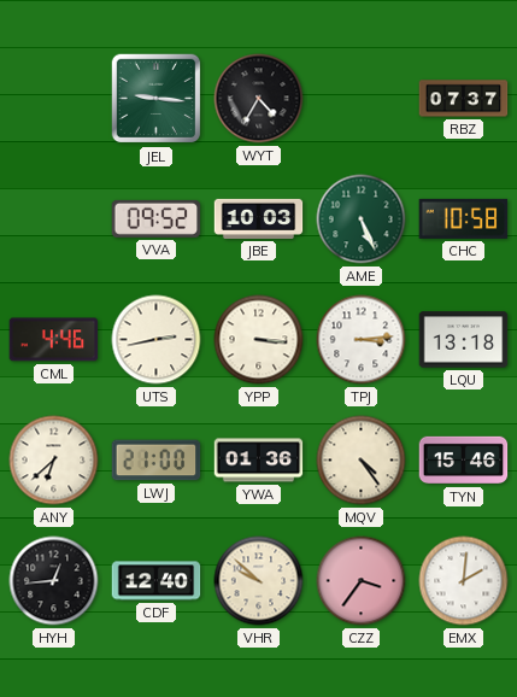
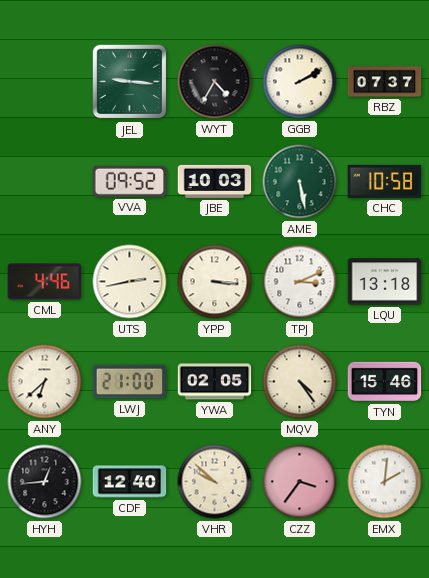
GGB: none -> 2:10 (300, 82)
AME: 5:26 -> 5:28 (300, 182)
TPJ: 3:14 -> 3:11 (300, 282)
YWA: 01:36 -> 02:05 (215, 382)
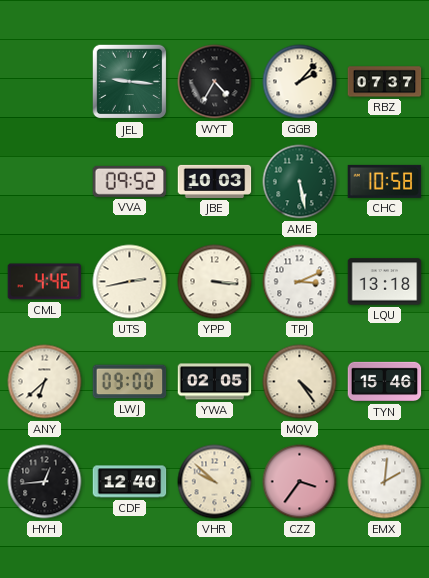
GGB: 2:10 -> 2:07 (300, 82)
LWJ: 21:00 -> 09:00 (130, 382)
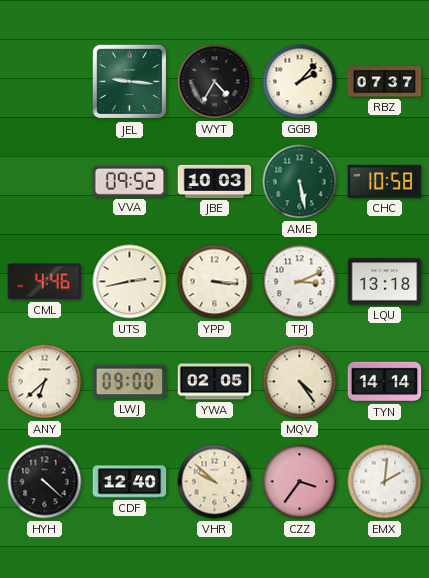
TYN: 15:46 -> 14:14 (385, 382)
HYH: 12:44 -> 4:22 (45, 482)
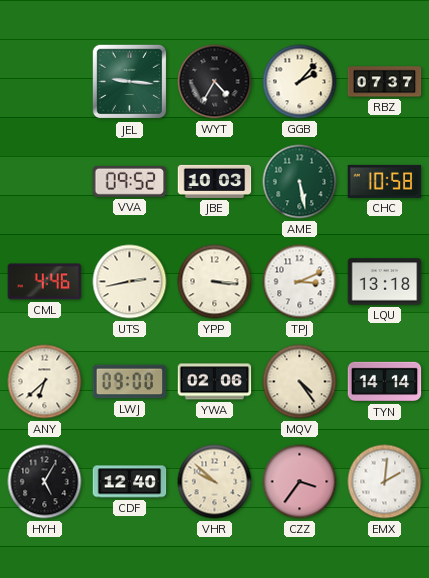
YWA: 02:05 -> 02:06 (215, 382)
HYH: 4:22 -> 5:05 (45, 482)
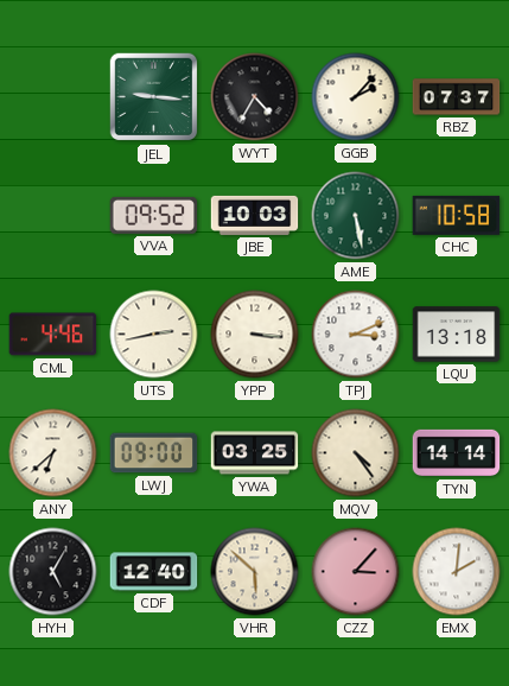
YWA: 02:06 -> 03:25 (255, 453)
VHR: 9:52 -> 5:52 (255, 572)
CZZ: 3:36 -> 3:07 (356, 572)
